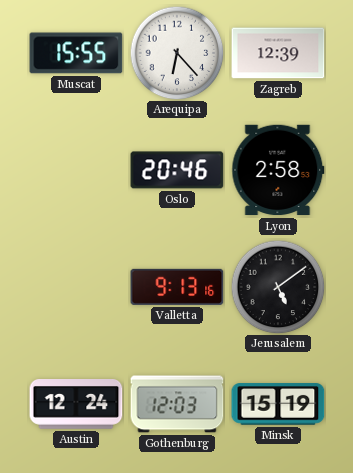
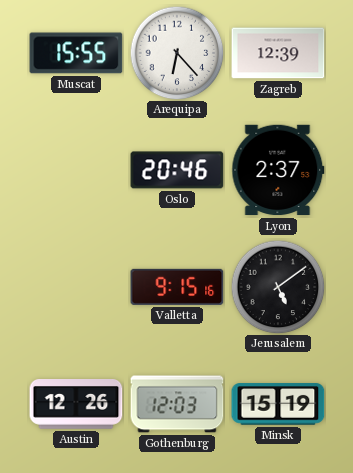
Lyon: 2:58 -> 2:37 (278, 170)
Valletta: 9:13 -> 9:15 (177, 287)
Austin: 12:24 -> 12:26 (76, 404)
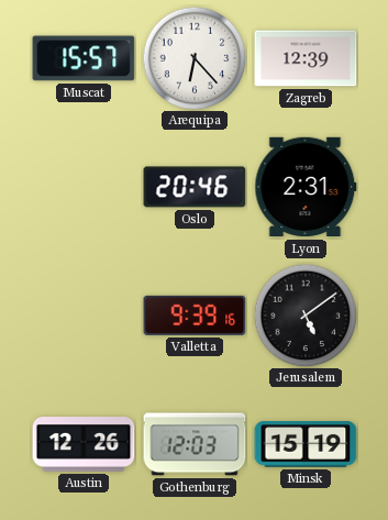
Muscat: 15:55 -> 15:57 (84, 58)
Lyon: 2:37 -> 2:31 (306, 187)
Valletta: 9:15 -> 9:39 (195, 316)
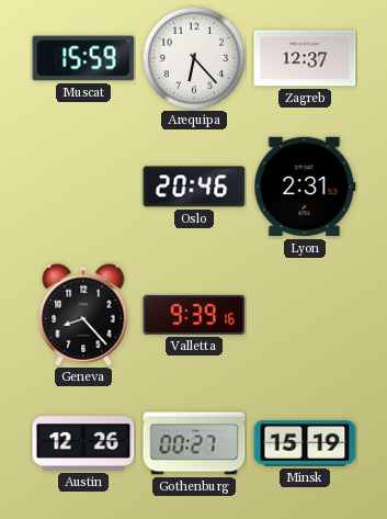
Muscat: 15:57 -> 15:59 (83, 58)
Zagreb: 12:39 -> 12:37 (305, 58)
Geneva: none -> 8:23 (83, 315)
Jerusalem: 5:09 -> none (306, 316)
Gothenburg: 12:03 -> 00:27 (194, 443)
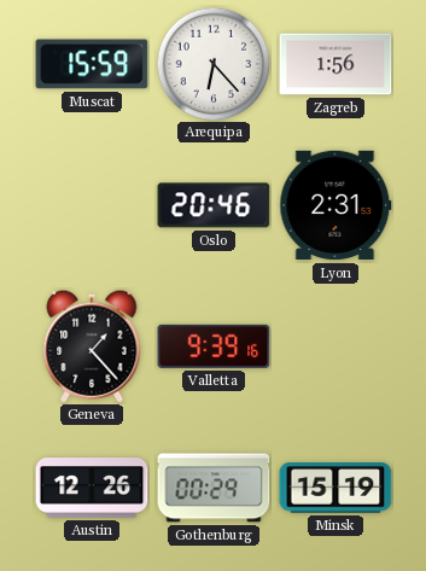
Zagreb: 12:37 -> 1:56 (335, 64)
Geneva: 8:23 -> 1:23 (92, 346)
Gothenburg: 00:27 -> 00:29 (214, 488)
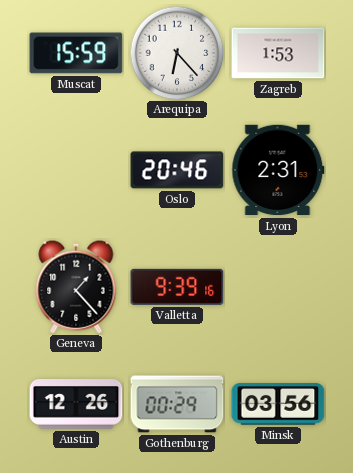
Zagreb: 1:56 -> 1:53 (278, 53)
Minsk: 15:19 -> 03:56 (278, 404)
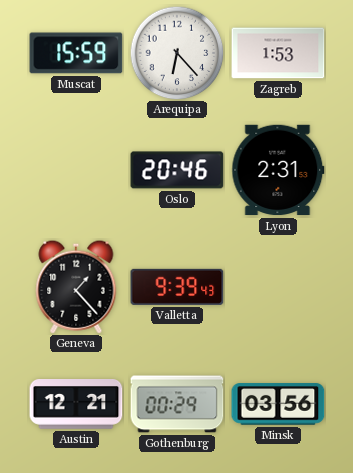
Valletta: 9:39:16 -> 9:39:43 (177, 287)
Austin: 12:26 -> 12:21 (76, 404)
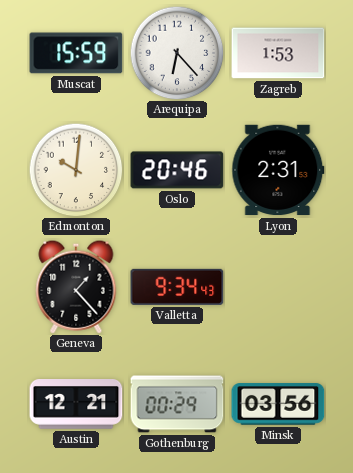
Edmonton: none -> 10:01 (76, 170)
Valletta: 9:39 -> 9:34 (177, 287)
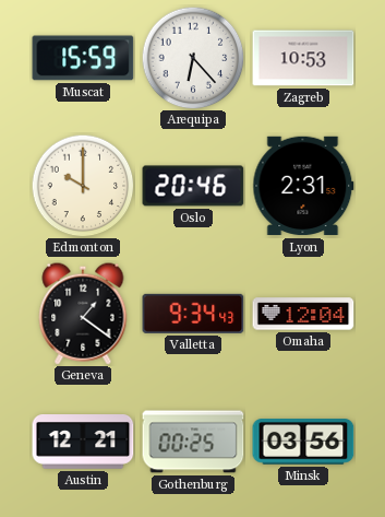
Zagreb: 1:53 -> 10:53 (303, 58)
Edmonton: 10:01 -> 10:00 (83, 186)
Geneva: 1:23 -> 1:21 (83, 314)
Omaha: none -> 12:04 (303, 314)
Gothenburg: 00:29 -> 00:25 (193, 442)
